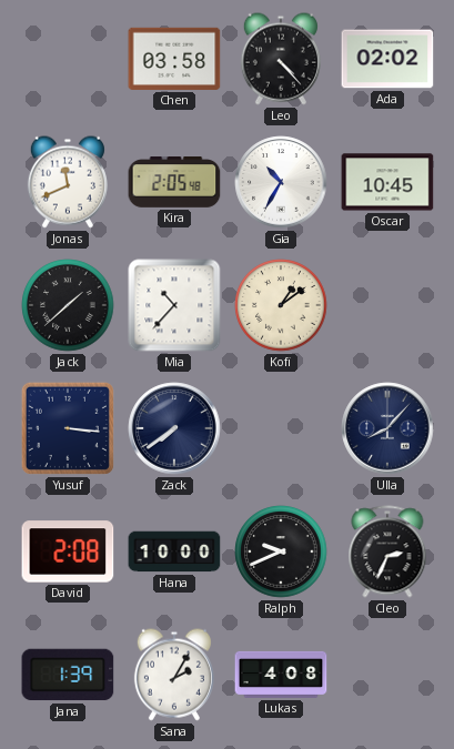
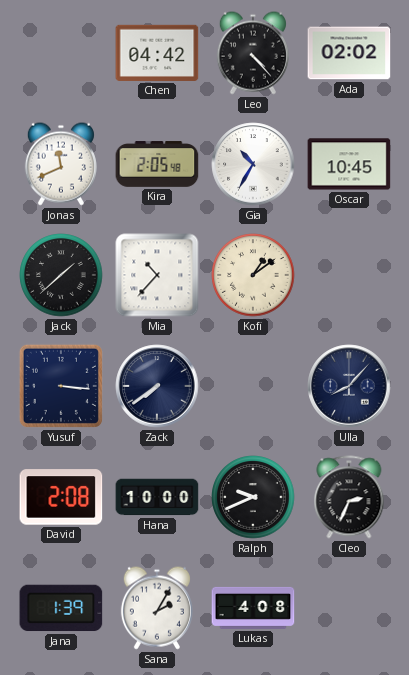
Chen: 03:58 -> 04:42 (157, 53)
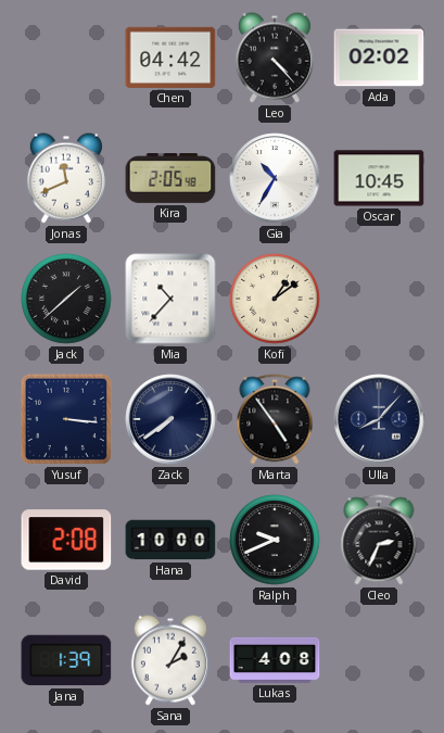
Marta: none -> 4:54 (275, 419)
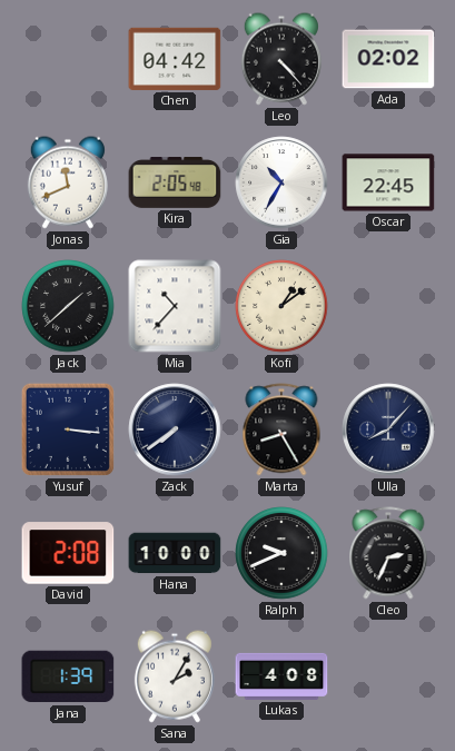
Oscar: 10:45 -> 22:45 (388, 182)
Marta: 4:54 -> 8:25 (281, 429)
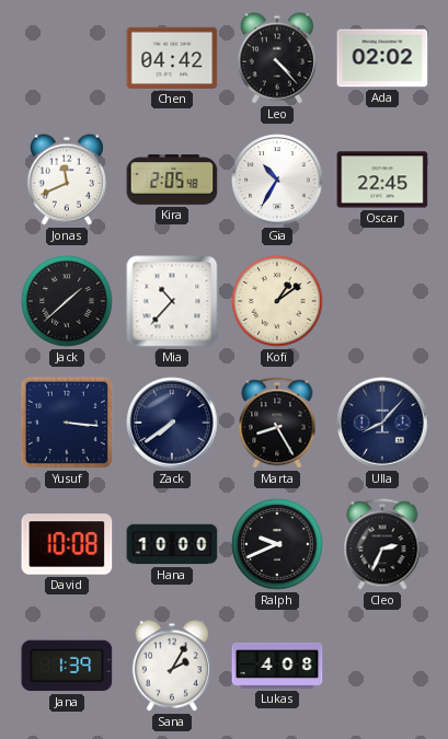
David: 2:08 -> 10:08 (67, 544)
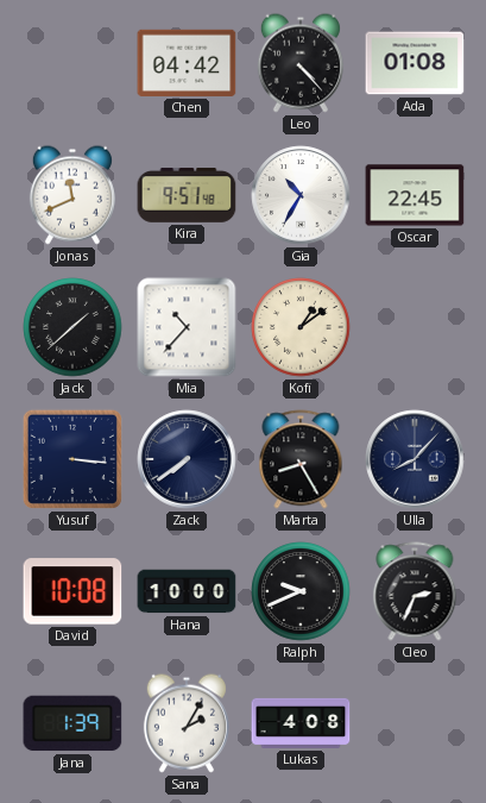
Ada: 02:02 -> 01:08 (415, 63)
Kira: 2:05 -> 9:51 (187, 195)
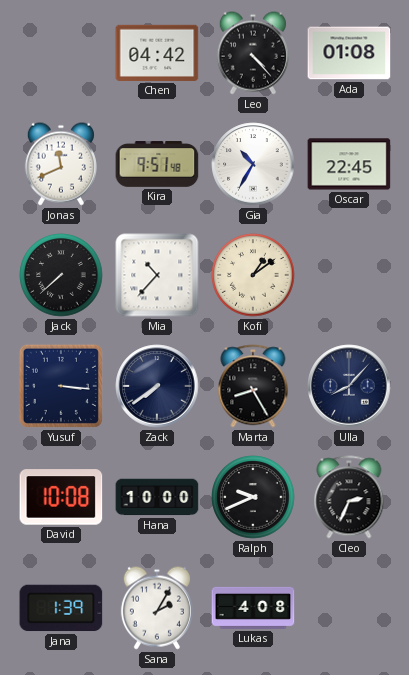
Jack: 1:38 -> 7:38 (61, 275)
